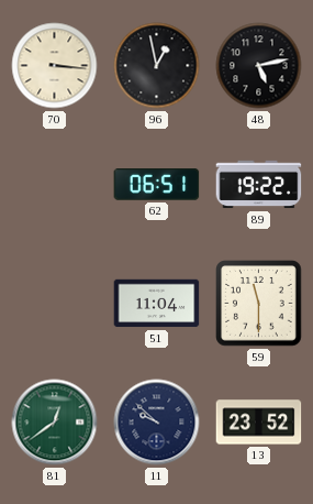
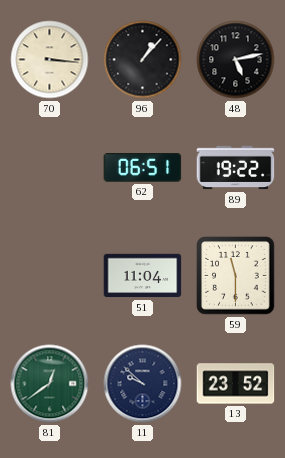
96: 12:58 -> 1:07 (143, 60)
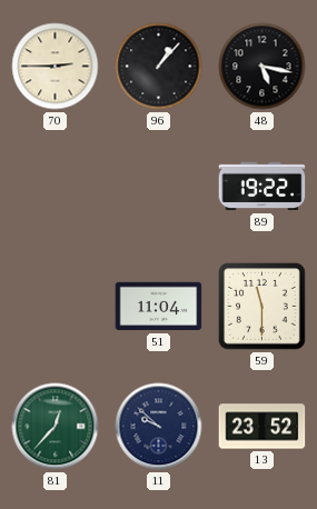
70: 3:16 -> 2:45 (56, 67)
48: 5:13 -> 5:17 (262, 67)
62: 06:51 -> none (143, 168)
81: 12:39 -> 12:37 (56, 427)
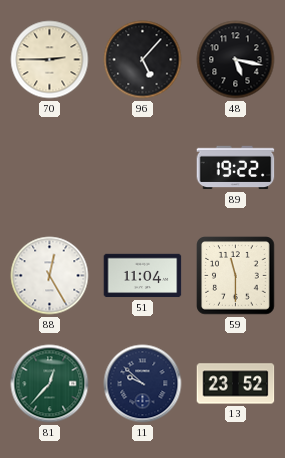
96: 1:07 -> 5:07 (143, 60)
88: none -> 12:25 (50, 276)
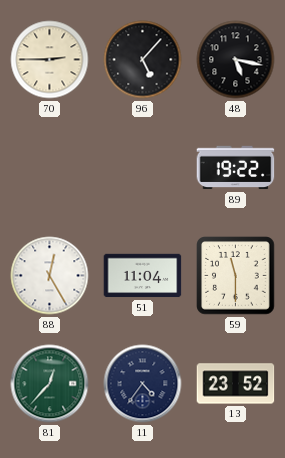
11: 9:52 -> 4:36 (143, 384)
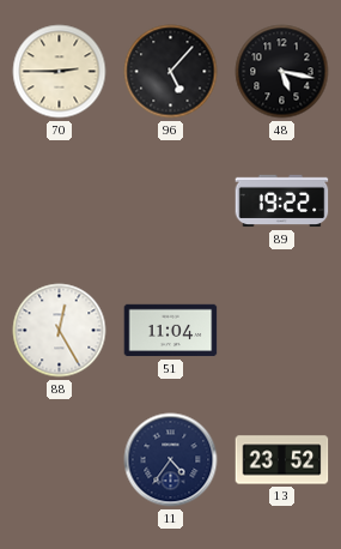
59: 11:30 -> none (236, 276)
81: 12:37 -> none (50, 384)
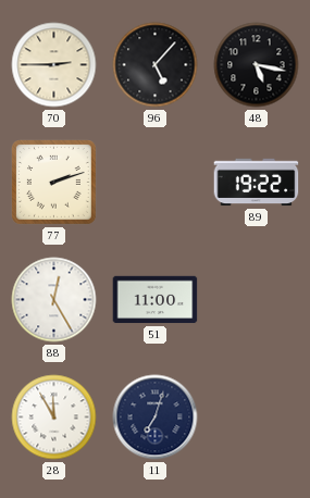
77: none -> 2:12 (54, 183)
51: 11:04 -> 11:00 (156, 300)
28: none -> 11:55 (54, 418)
11: 4:36 -> 7:03 (156, 418)
13: 23:52 -> none (282, 460)
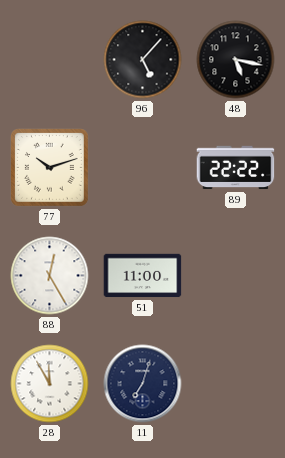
70: 2:45 -> none (54, 65)
77: 2:12 -> 10:12 (50, 168)
89: 19:22 -> 22:22 (236, 168)
